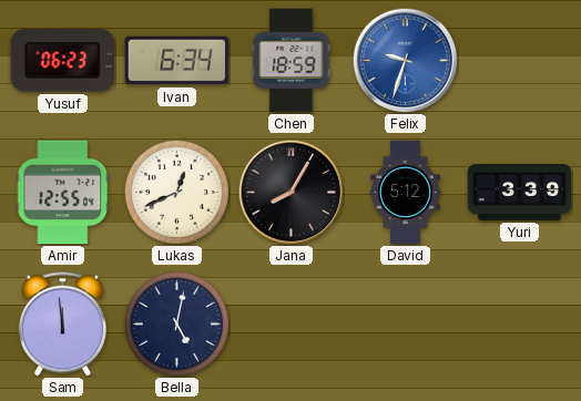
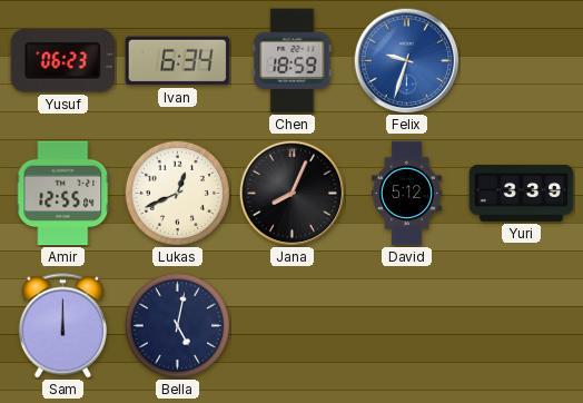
Jana: 8:05 -> 8:04 (291, 193)
Sam: 11:59 -> 12:00 (62, 326)
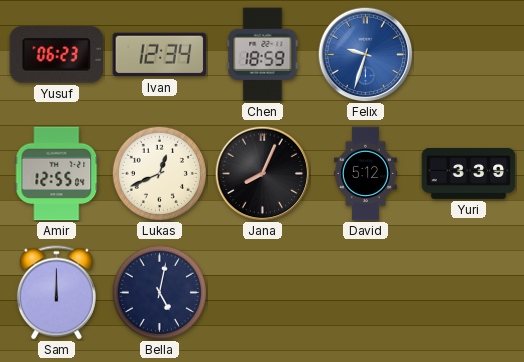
Ivan: 6:34 -> 12:34 (160, 55)
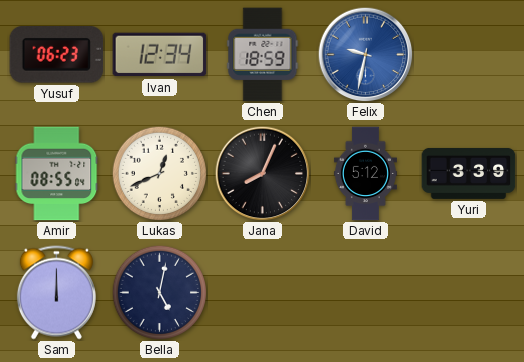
Felix: 9:33 -> 9:32 (365, 54)
Amir: 12:55 -> 08:55 (57, 174)
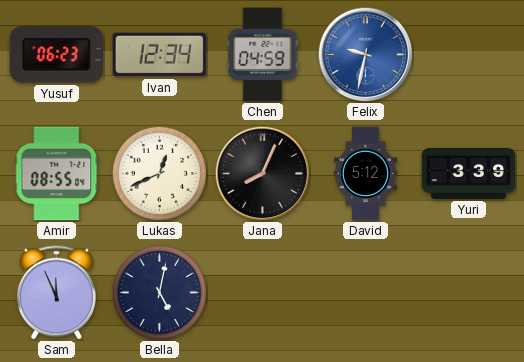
Chen: 18:59 -> 04:59 (263, 55)
Sam: 12:00 -> 11:56 (56, 293)
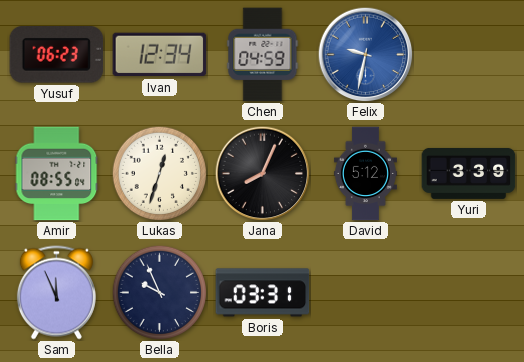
Lukas: 12:41 -> 12:33 (159, 173)
Bella: 5:02 -> 9:56 (159, 292)
Boris: none -> 03:31 (263, 293)
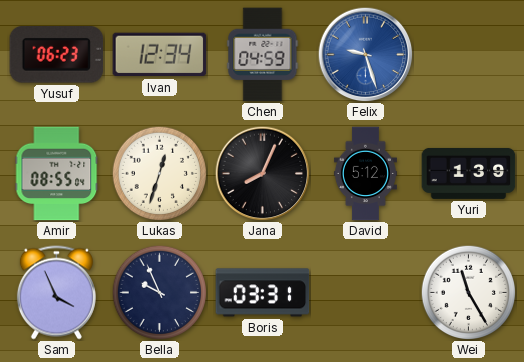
Felix: 9:32 -> 9:27 (365, 54)
Yuri: 3:39 -> 1:39 (469, 173)
Sam: 11:56 -> 3:56 (56, 293)
Wei: none -> 11:25 (468, 292)
